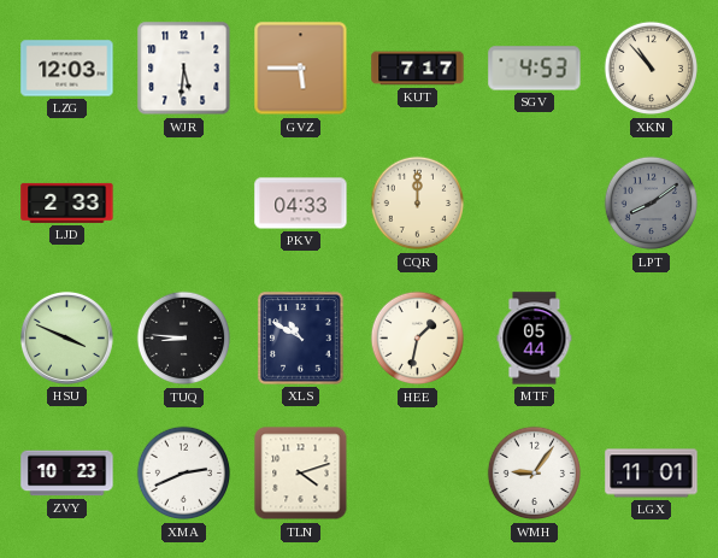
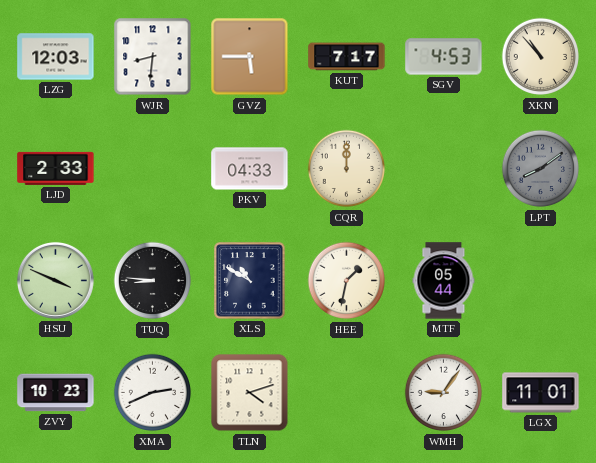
WJR: 5:31 -> 8:31 (153, 57)
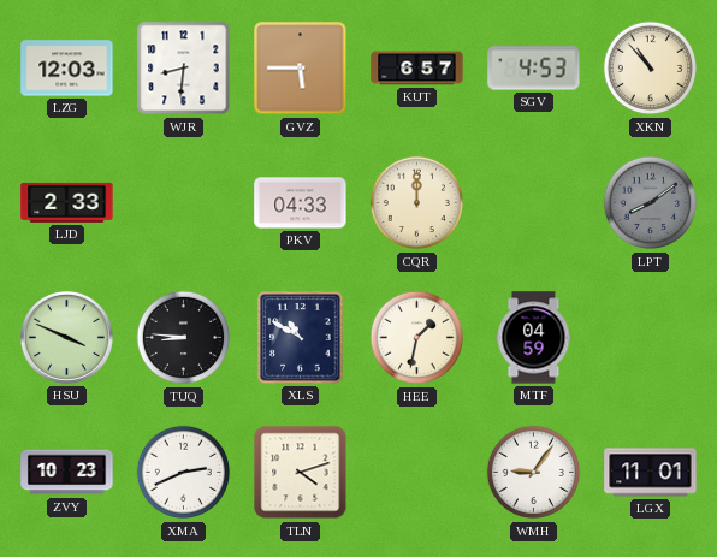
KUT: 7:17 -> 6:57 (417, 69)
MTF: 05:44 -> 04:59 (534, 338)
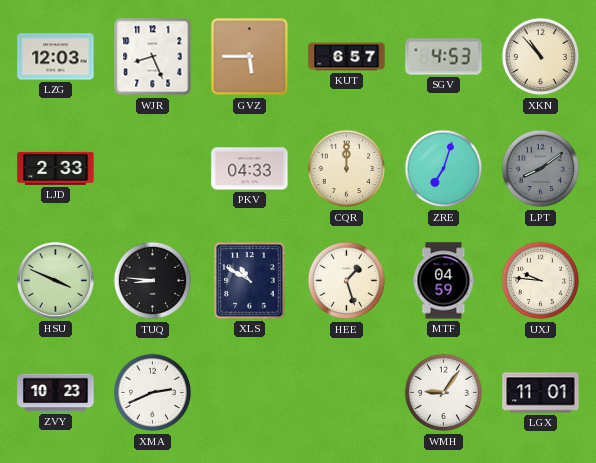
WJR: 8:31 -> 8:26 (153, 57)
ZRE: none -> 7:03 (444, 169)
HEE: 1:32 -> 1:27 (347, 281)
UXJ: none -> 9:46 (541, 281)
TLN: 4:12 -> none (301, 473)
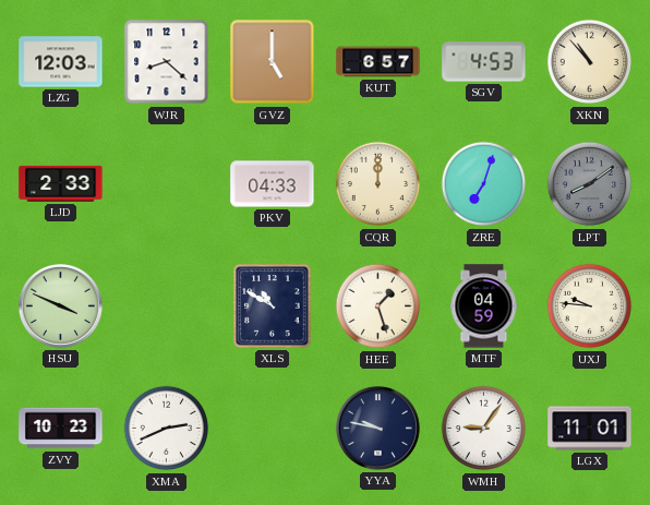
WJR: 8:26 -> 8:22 (167, 62)
GVZ: 5:45 -> 5:00 (273, 62)
TUQ: 8:46 -> none (153, 281)
YYA: none -> 9:47 (377, 428)
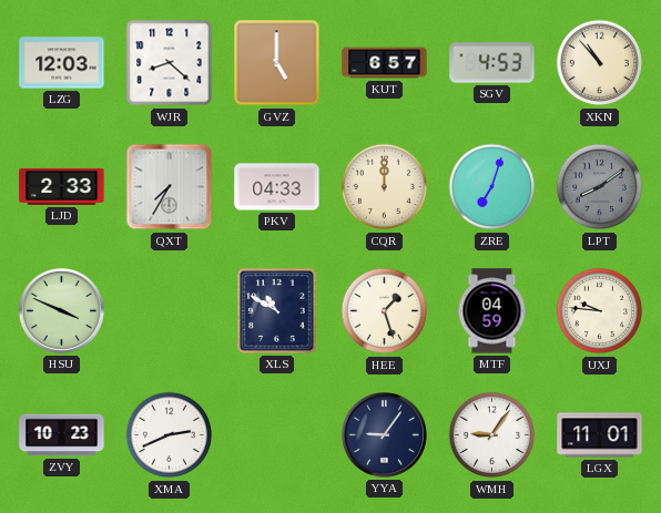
QXT: none -> 7:35 (170, 187)
YYA: 9:47 -> 9:06 (384, 434)
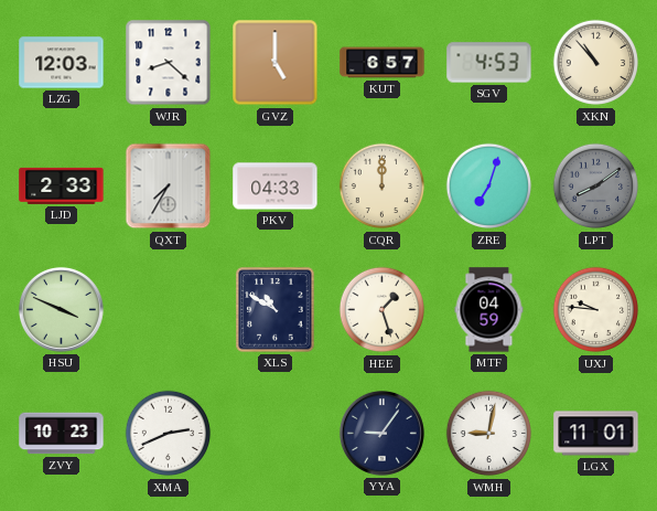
WMH: 9:06 -> 9:02 (489, 434)
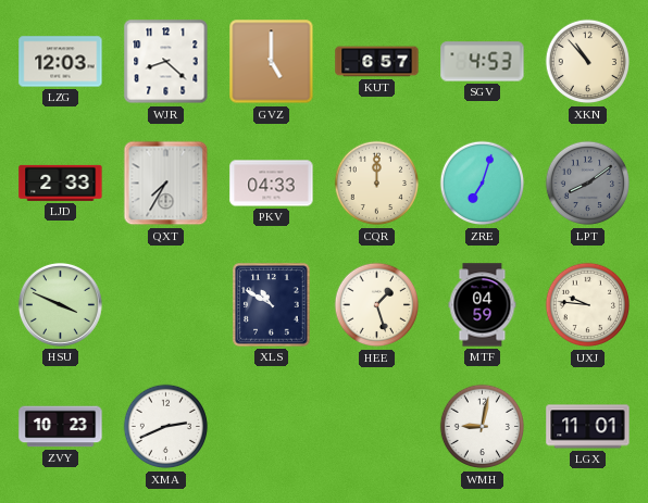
YYA: 9:06 -> none (381, 433)
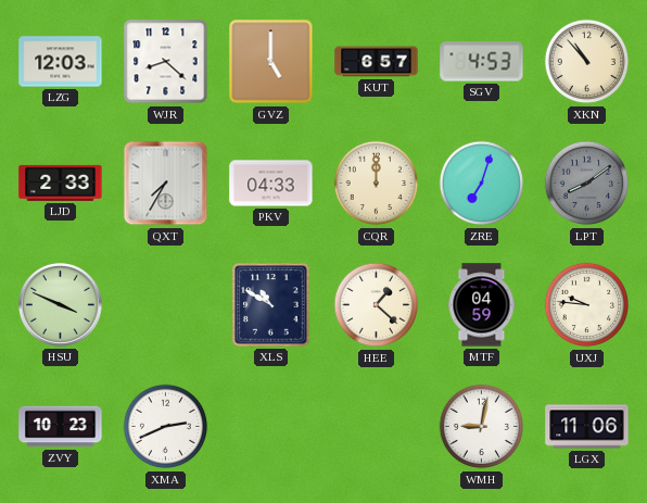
HEE: 1:27 -> 1:22 (377, 305)
LGX: 11:01 -> 11:06 (587, 427)
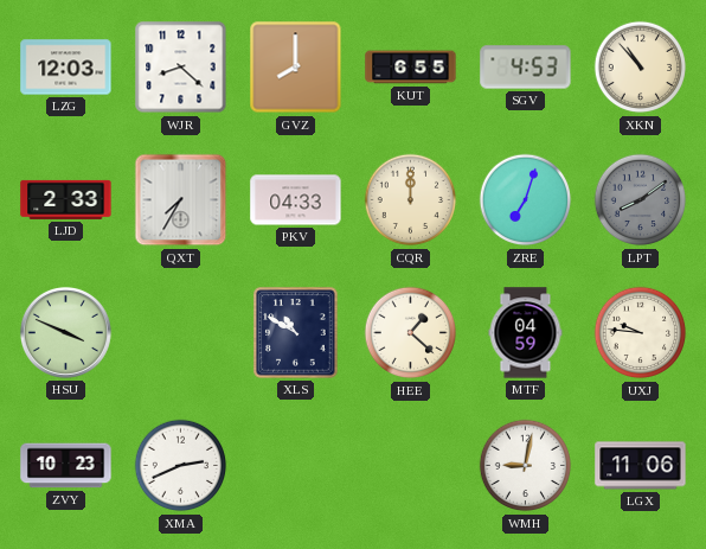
GVZ: 5:00 -> 8:00 (296, 68)
KUT: 6:57 -> 6:55 (411, 68)
